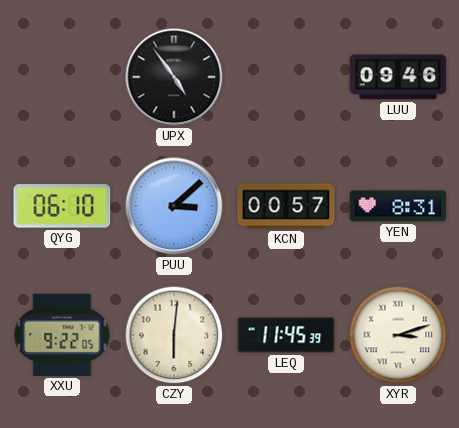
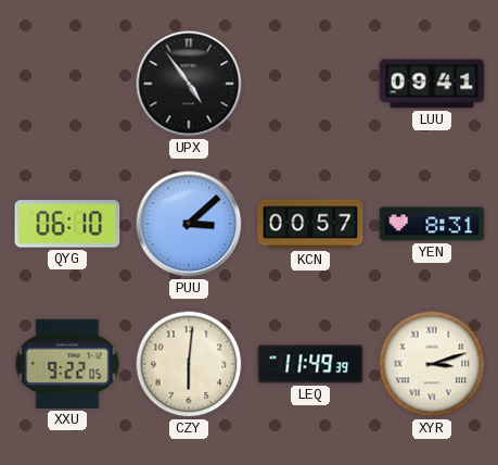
LUU: 09:46 -> 09:41 (432, 84)
LEQ: 11:45 -> 11:49 (310, 364)
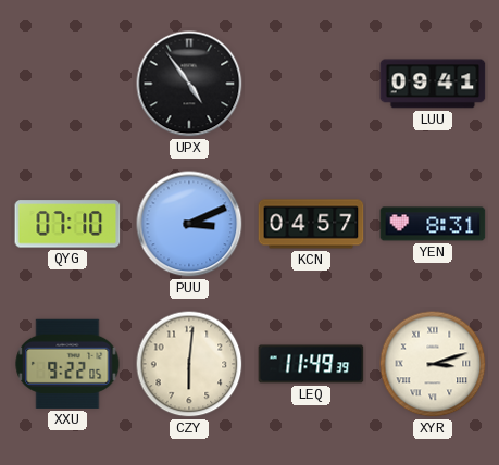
QYG: 06:10 -> 07:10 (67, 224)
PUU: 3:08 -> 3:11 (189, 224)
KCN: 00:57 -> 04:57 (311, 224)
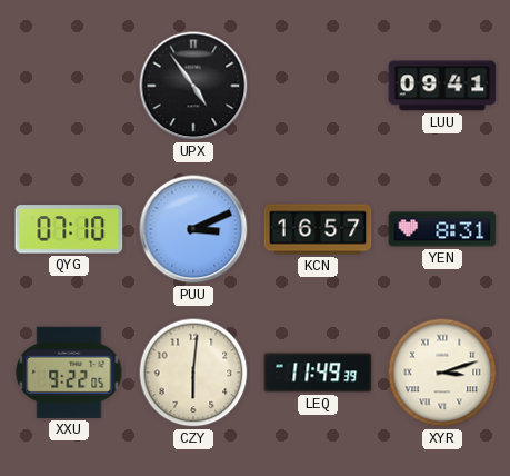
KCN: 04:57 -> 16:57 (318, 229)
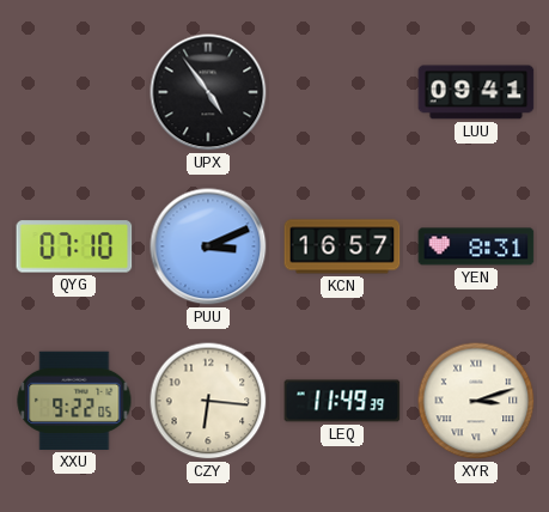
CZY: 6:01 -> 6:16 (208, 401)
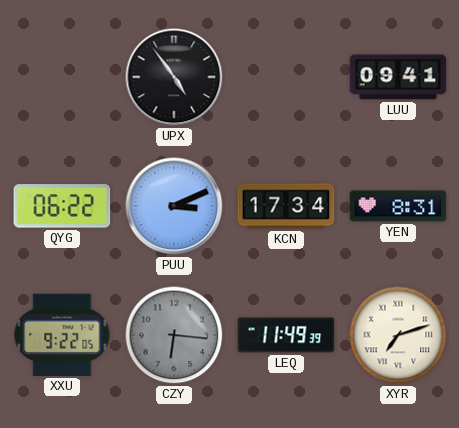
QYG: 07:10 -> 06:22 (62, 206)
KCN: 16:57 -> 17:34 (286, 206)
CZY dial: cream -> grey (174, 335)
XYR: 3:12 -> 7:12 (398, 335)
